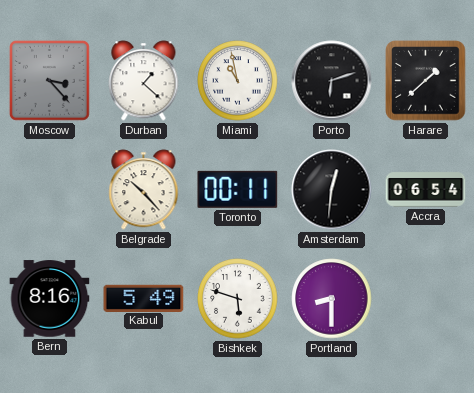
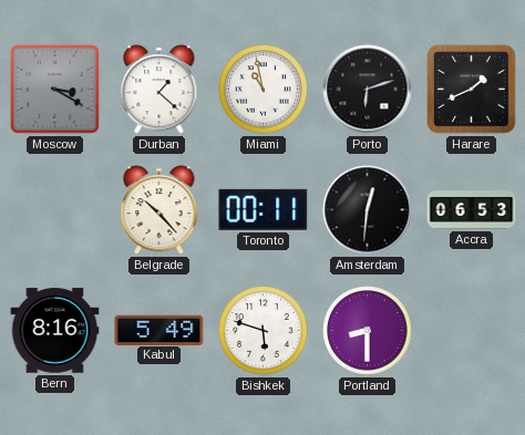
Moscow: 3:23 -> 3:20 (54, 89)
Harare: 1:38 -> 1:41 (472, 90)
Accra: 06:54 -> 06:53 (472, 210)
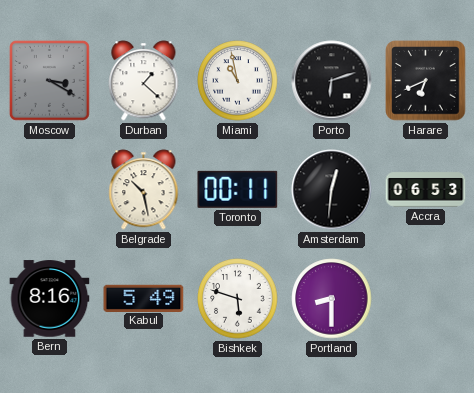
Harare: 1:41 -> 6:41 (426, 81)
Belgrade: 10:23 -> 10:28 (144, 190)
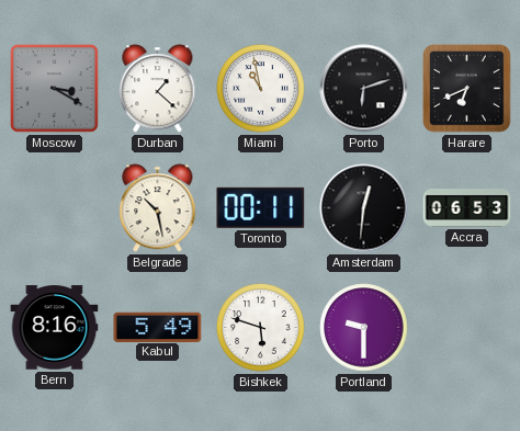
Portland: 8:30 -> 9:30 (364, 328)
